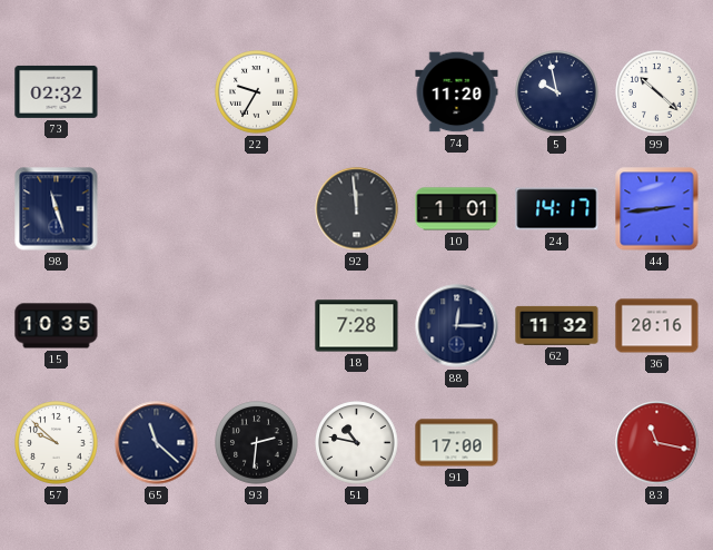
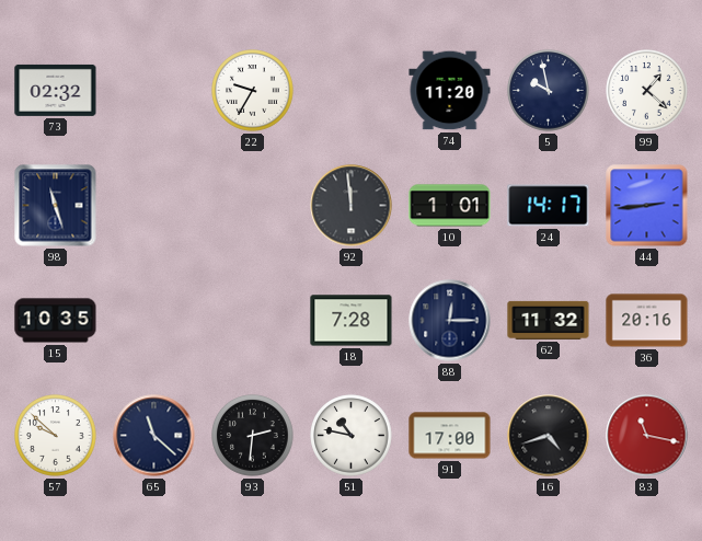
99: 10:22 -> 1:22 (647, 91)
16: none -> 4:42 (549, 436)
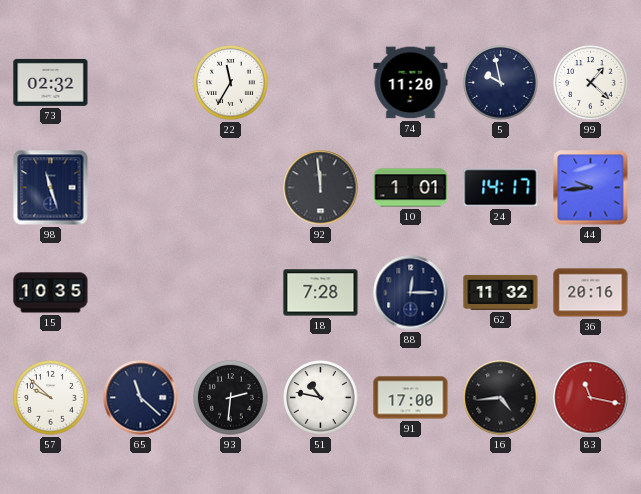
22: 9:35 -> 11:35 (231, 83)
44: 2:44 -> 9:44 (591, 188)
16: 4:42 -> 4:44 (501, 398)
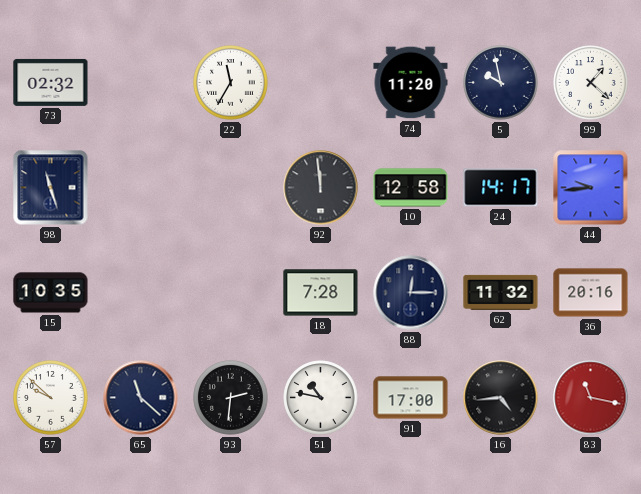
10: 1:01 -> 12:58 (411, 188)
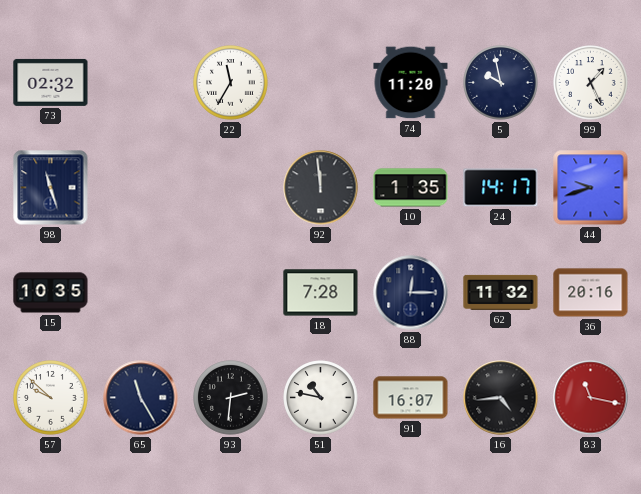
99: 1:22 -> 1:26 (591, 83)
10: 12:58 -> 1:35 (411, 188)
44: 9:44 -> 9:42 (591, 188)
65: 11:22 -> 11:25 (141, 398)
91: 17:00 -> 16:07 (411, 398)
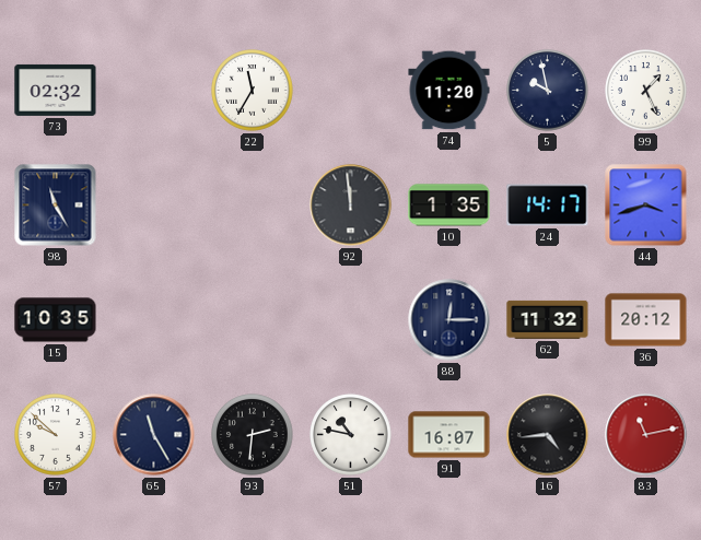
98: 11:27 -> 11:25 (56, 206)
44: 9:42 -> 3:42 (646, 206)
18: 7:28 -> none (321, 293)
36: 20:16 -> 20:12 (646, 320)
83: 11:17 -> 11:13 (646, 435)
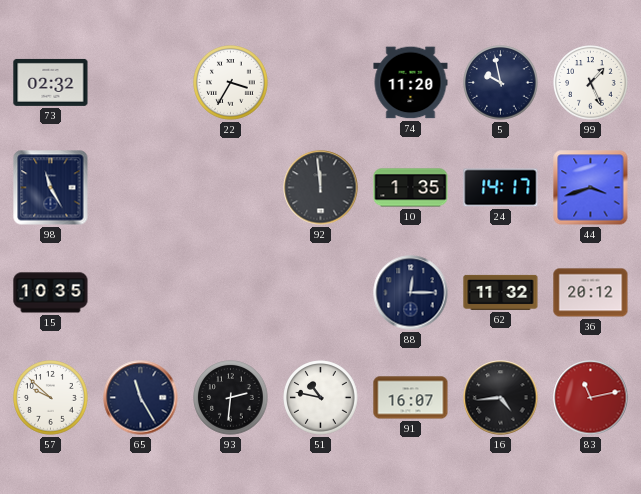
22: 11:35 -> 3:35 (231, 83)
